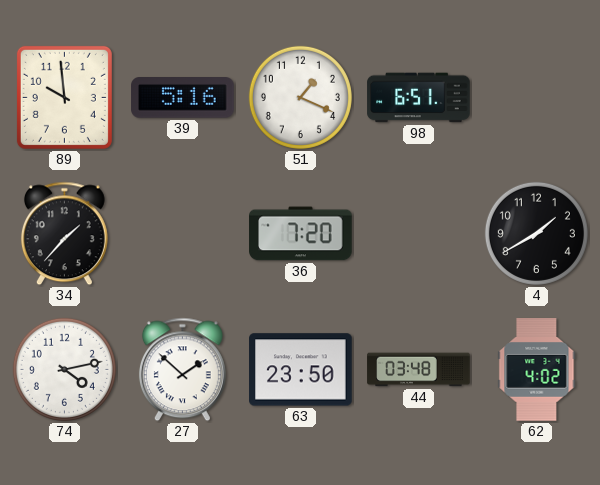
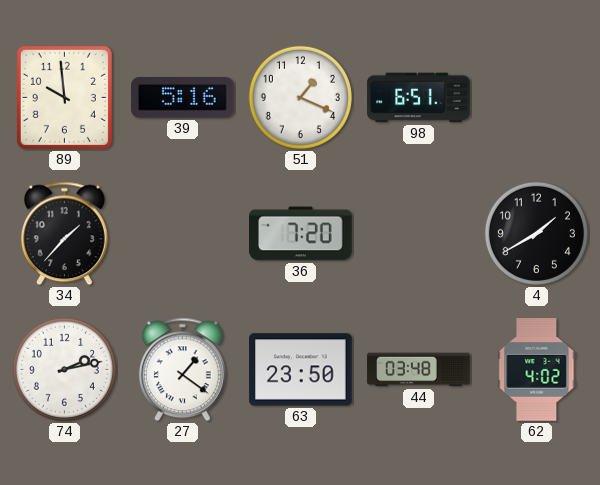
74: 4:13 -> 2:13 (64, 369)
27: 1:52 -> 1:21 (182, 370)
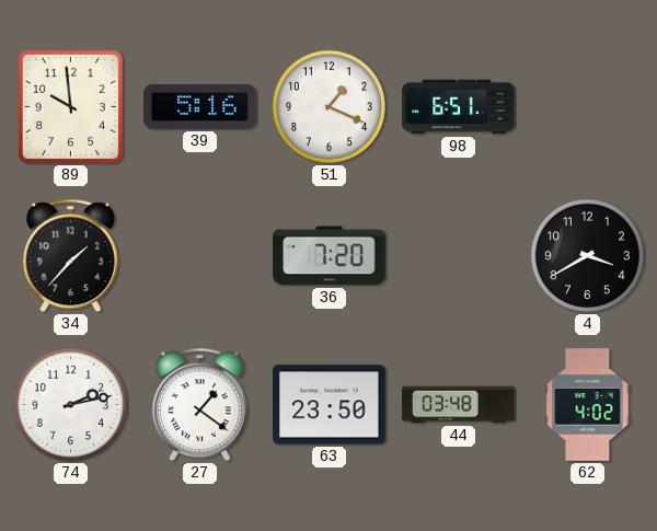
4: 1:40 -> 3:40 (587, 255)
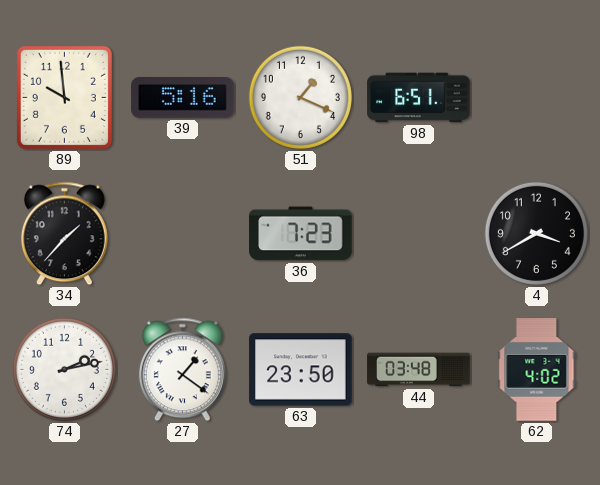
36: 7:20 -> 7:23 (301, 234)
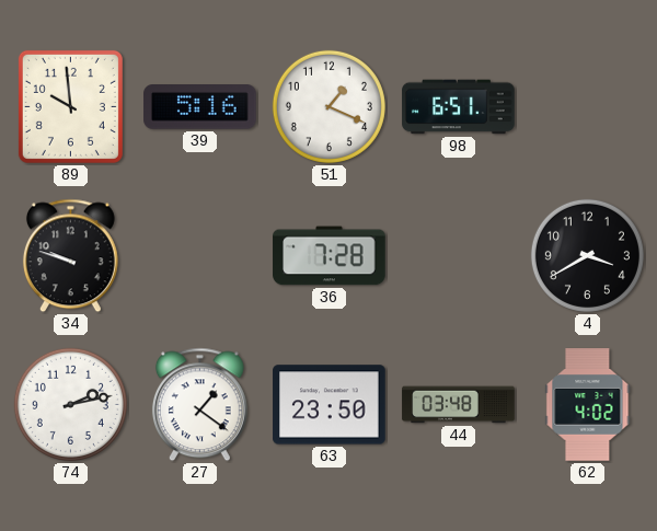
34: 1:37 -> 9:48 (70, 256)
36: 7:23 -> 7:28 (330, 256)
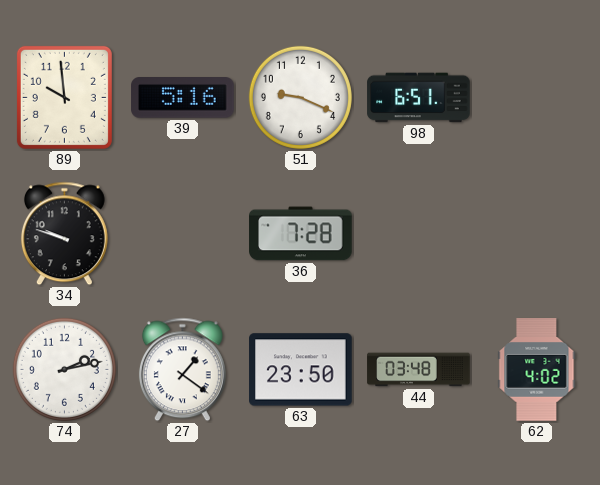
51: 1:19 -> 9:19 (300, 97)
4: 3:40 -> none (587, 255)
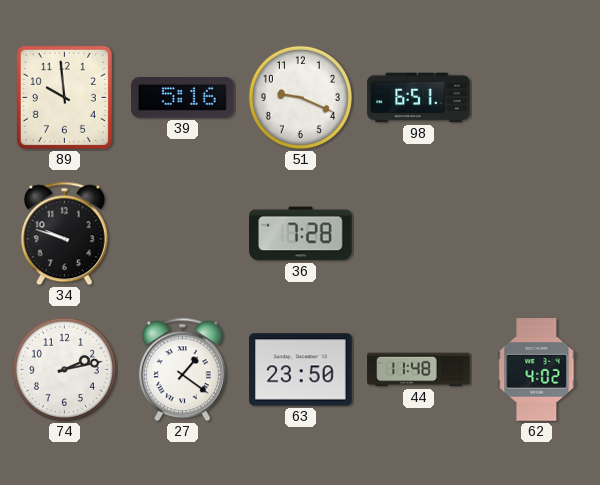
44: 03:48 -> 11:48 (419, 370)
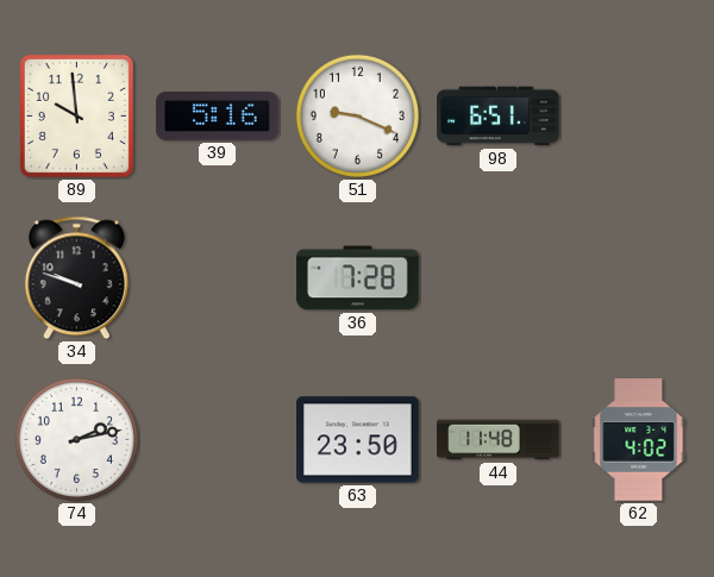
27: 1:21 -> none (182, 370)
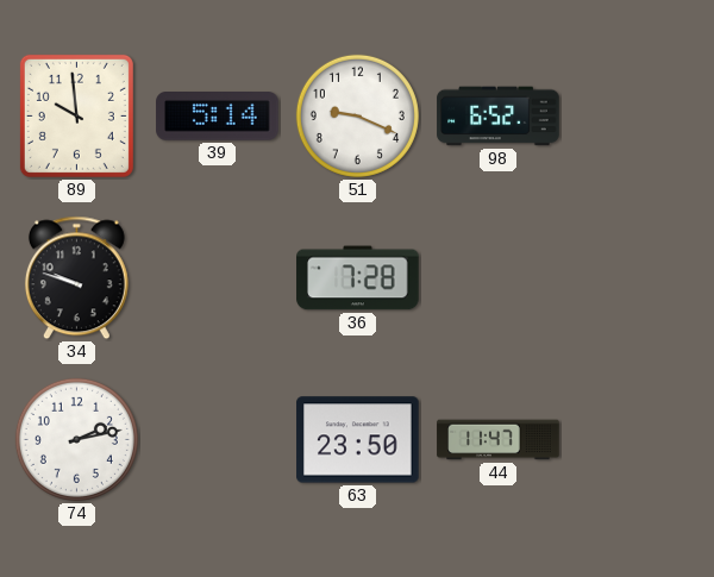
39: 5:16 -> 5:14 (218, 117)
98: 6:51 -> 6:52 (499, 117)
44: 11:48 -> 11:47 (499, 440)
62: 4:02 -> none (639, 440)
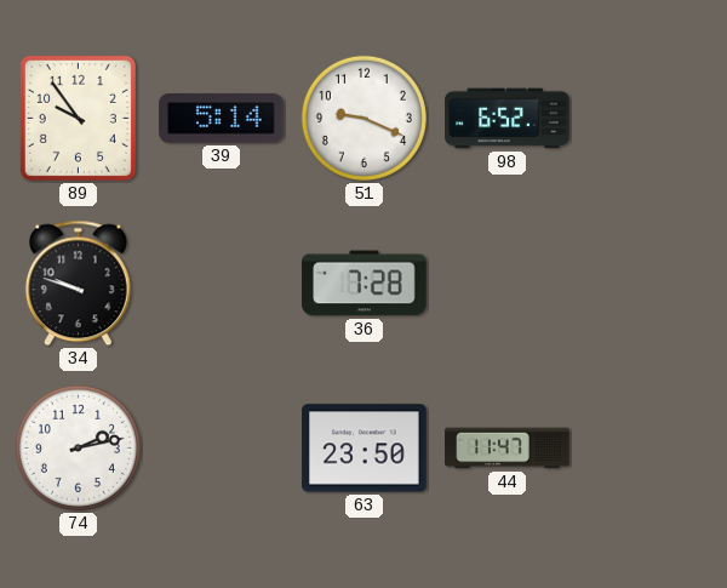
89: 9:59 -> 9:54 (78, 118)
